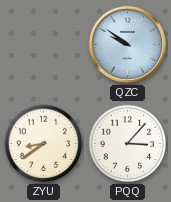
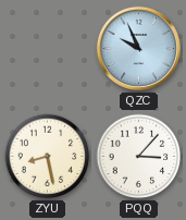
QZC: 9:51 -> 9:56 (138, 48)
ZYU: 8:39 -> 8:28 (48, 157)
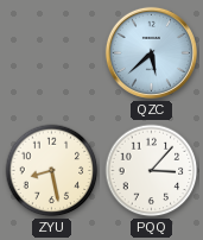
QZC: 9:56 -> 5:38 (151, 52)
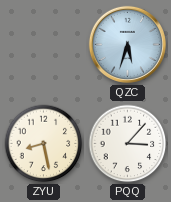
QZC: 5:38 -> 5:33 (127, 44)
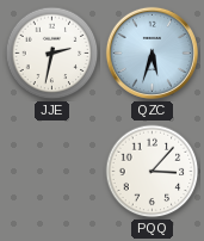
JJE: none -> 2:32 (52, 54)
ZYU: 8:28 -> none (44, 144)
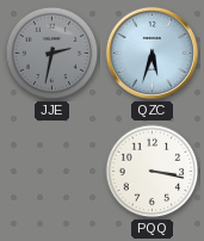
JJE dial: white -> grey (52, 54)
PQQ: 3:07 -> 3:17 (153, 172)
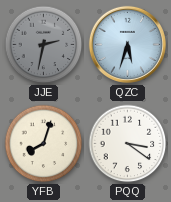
YFB: none -> 8:03 (44, 144)
PQQ: 3:17 -> 3:21 (128, 144)
